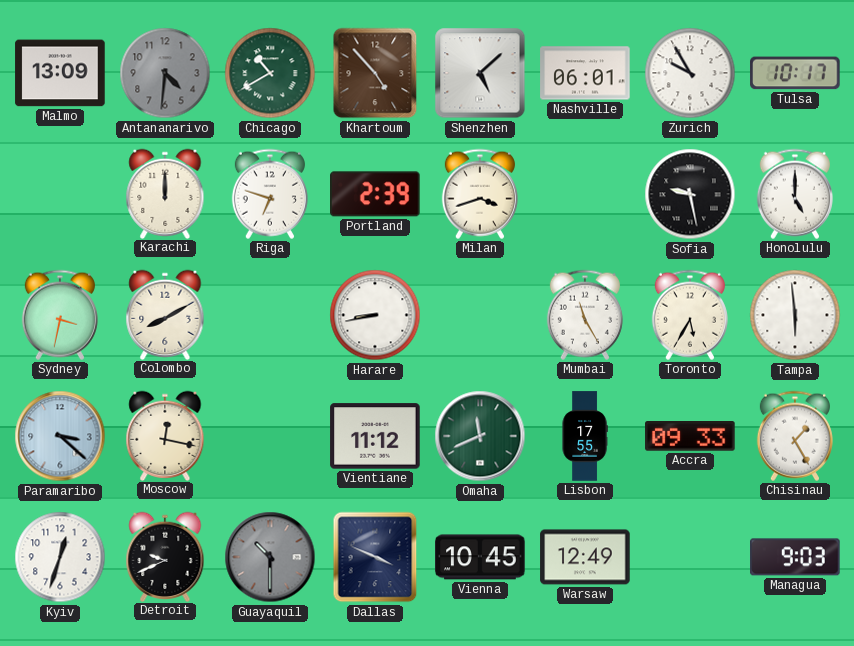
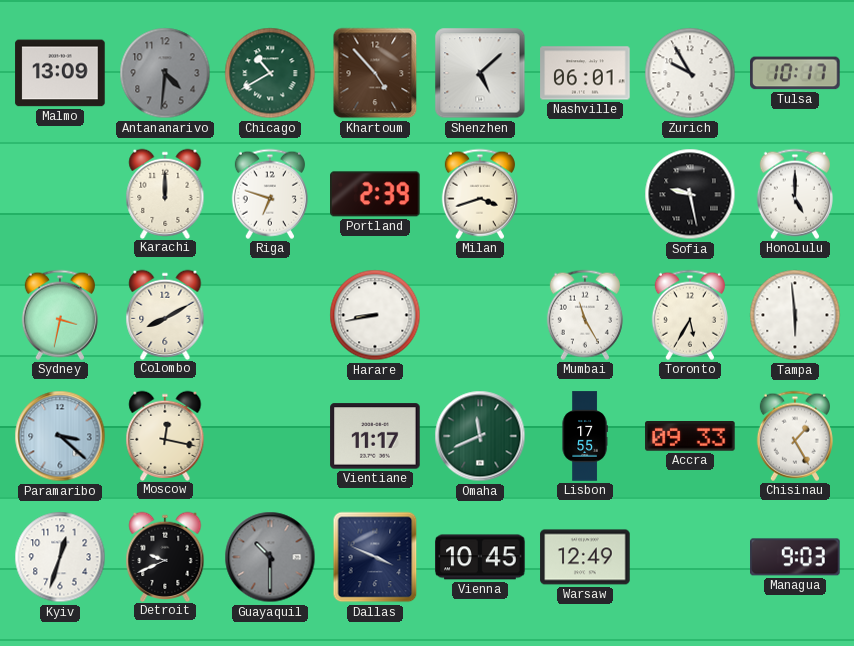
Vientiane: 11:12 -> 11:17 (375, 436)
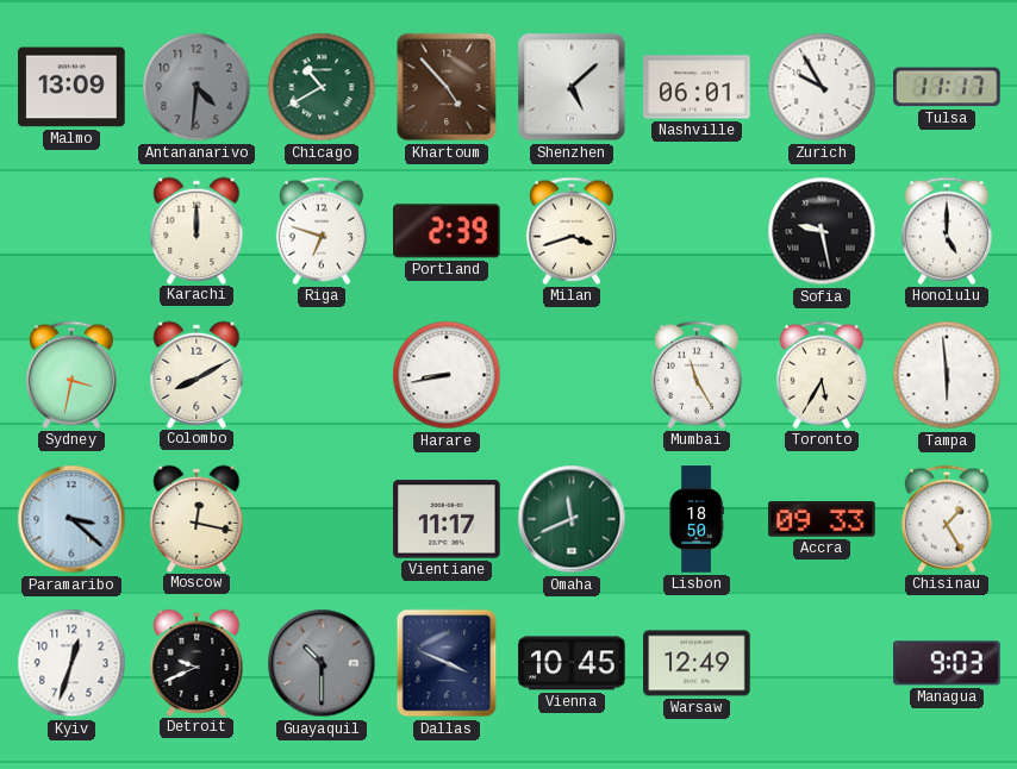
Tulsa: 10:17 -> 11:17 (947, 87)
Lisbon: 17:55 -> 18:50 (697, 519)
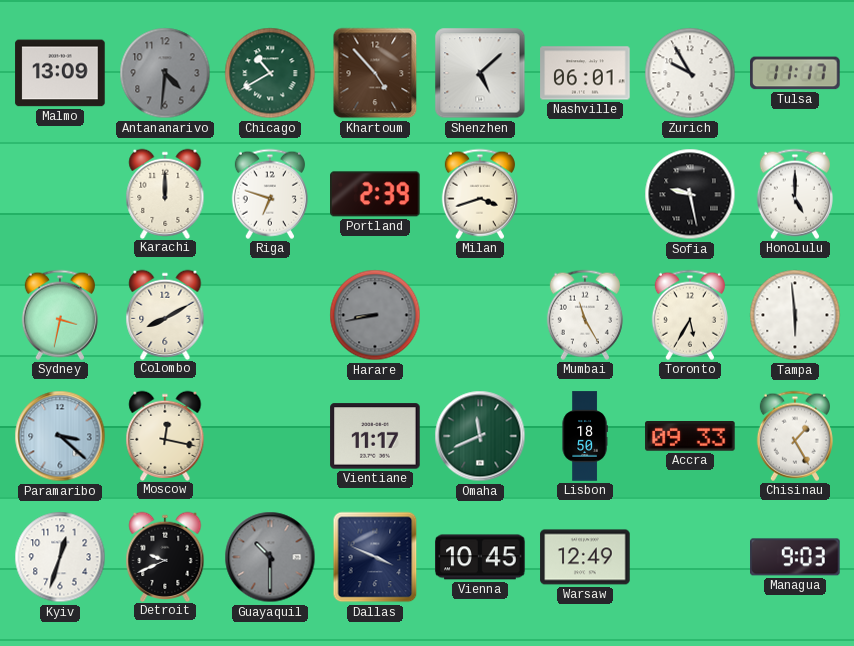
Harare dial: white -> grey (375, 315)
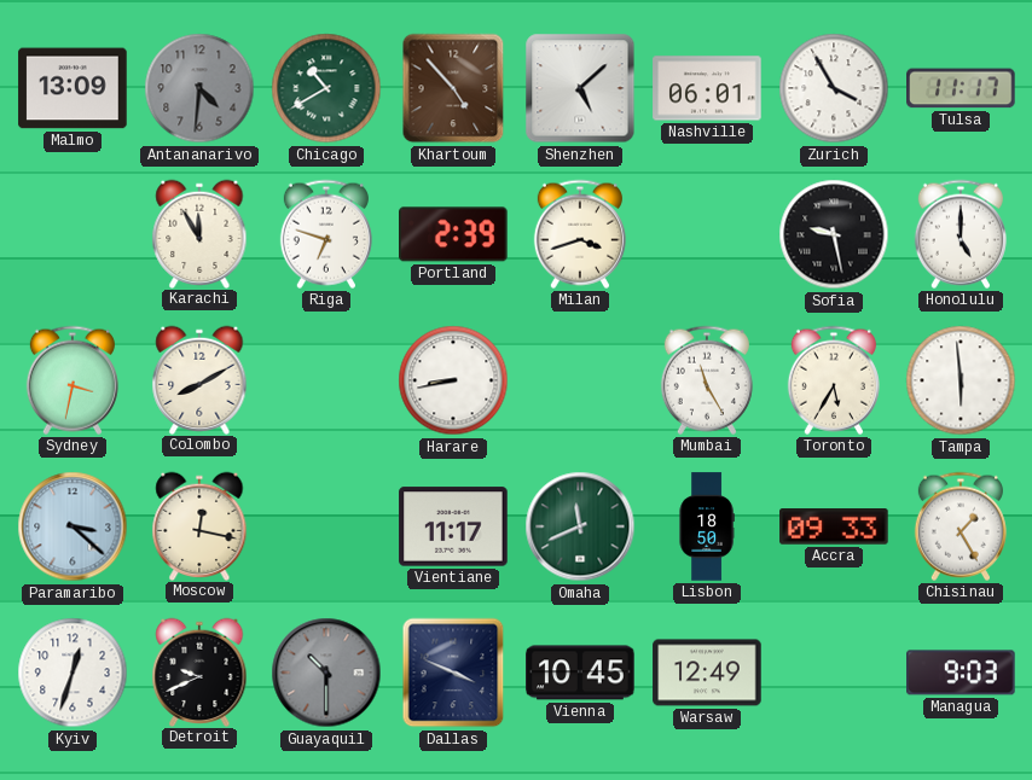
Zurich: 9:55 -> 3:55 (834, 88)
Karachi: 12:00 -> 11:55 (199, 233)
Harare dial: grey -> white (453, 380)
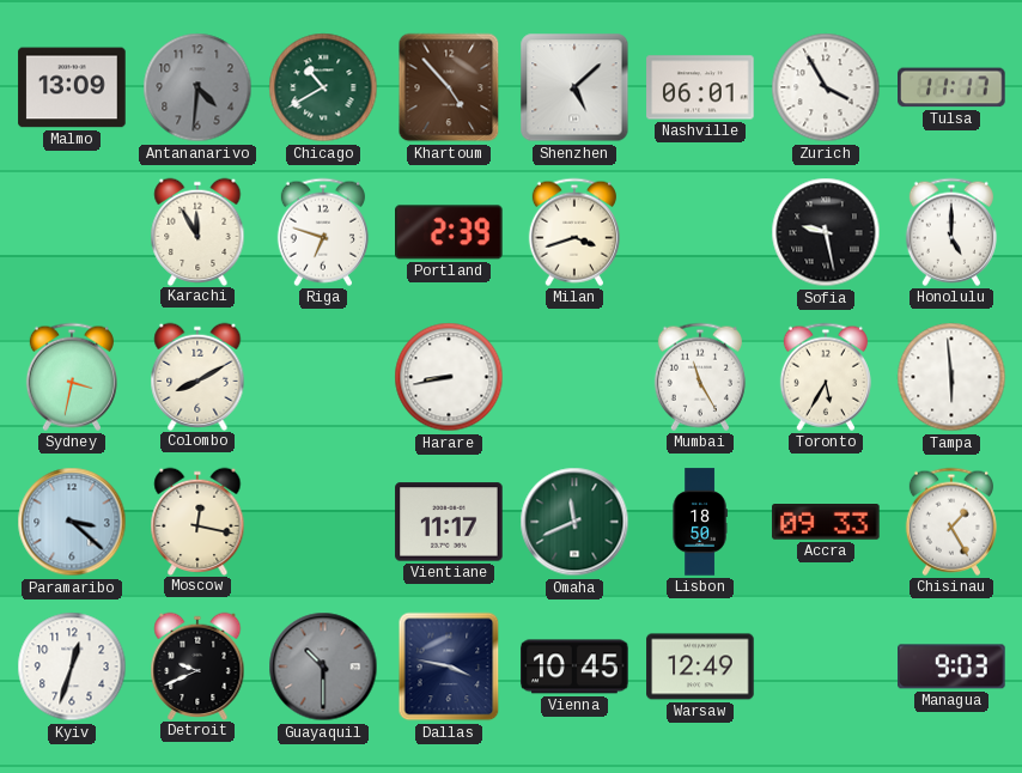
Dallas: 3:49 -> 3:47 (449, 667)
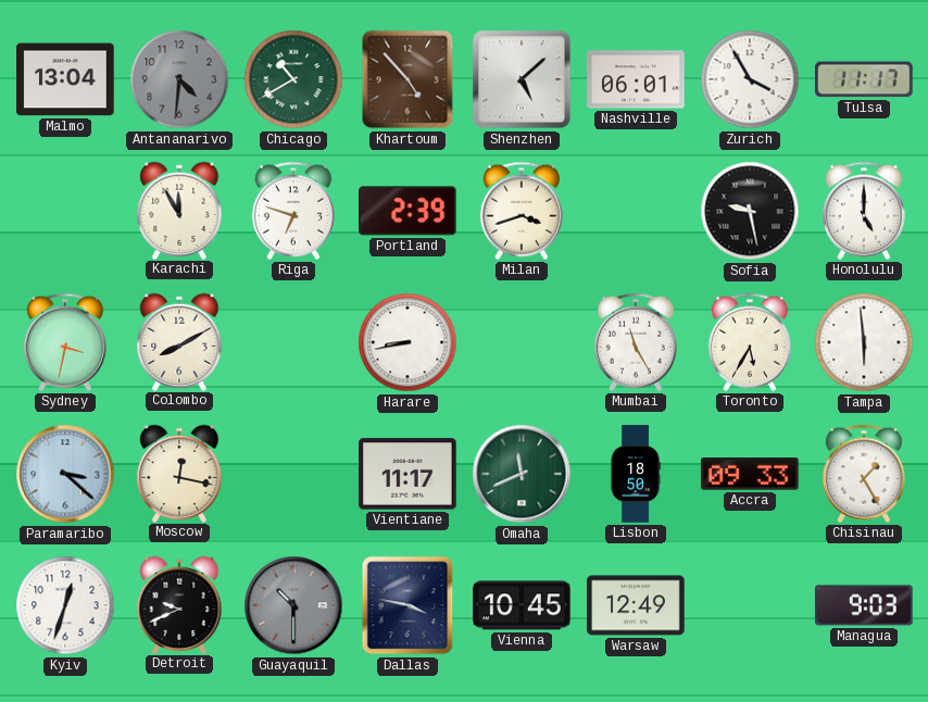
Malmo: 13:09 -> 13:04 (65, 79)
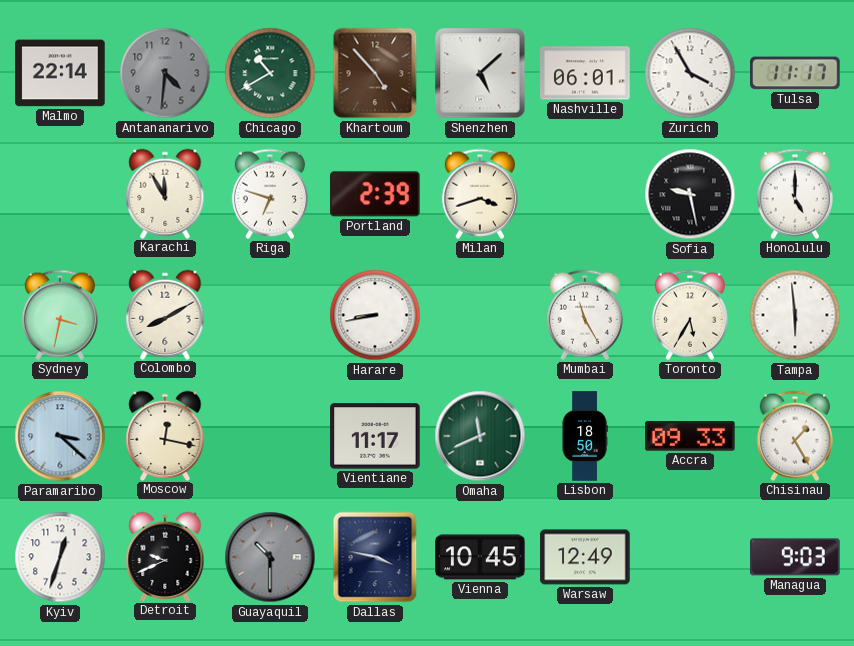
Malmo: 13:04 -> 22:14 (60, 73)
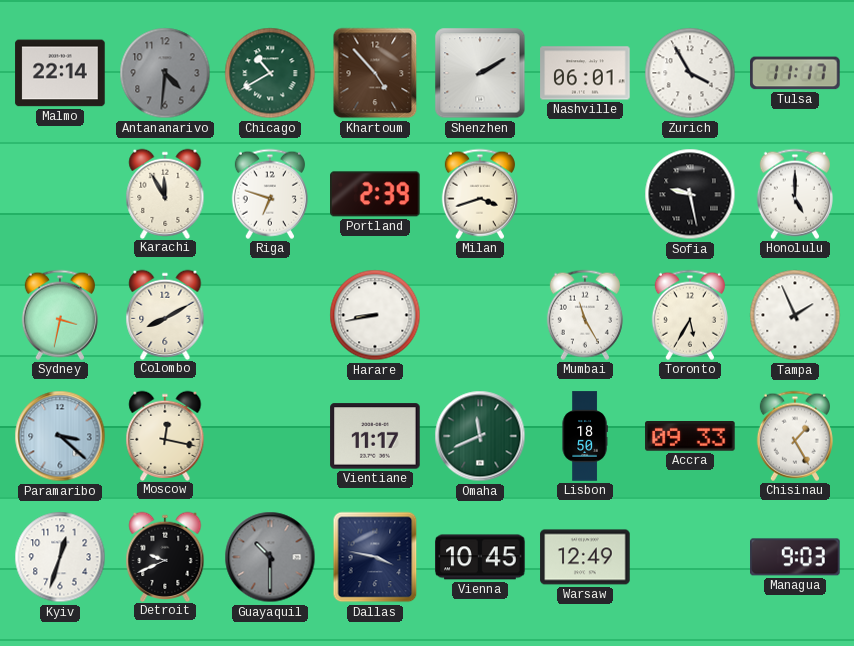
Shenzhen: 5:08 -> 2:10 (480, 73)
Tampa: 5:59 -> 1:56 (795, 315)
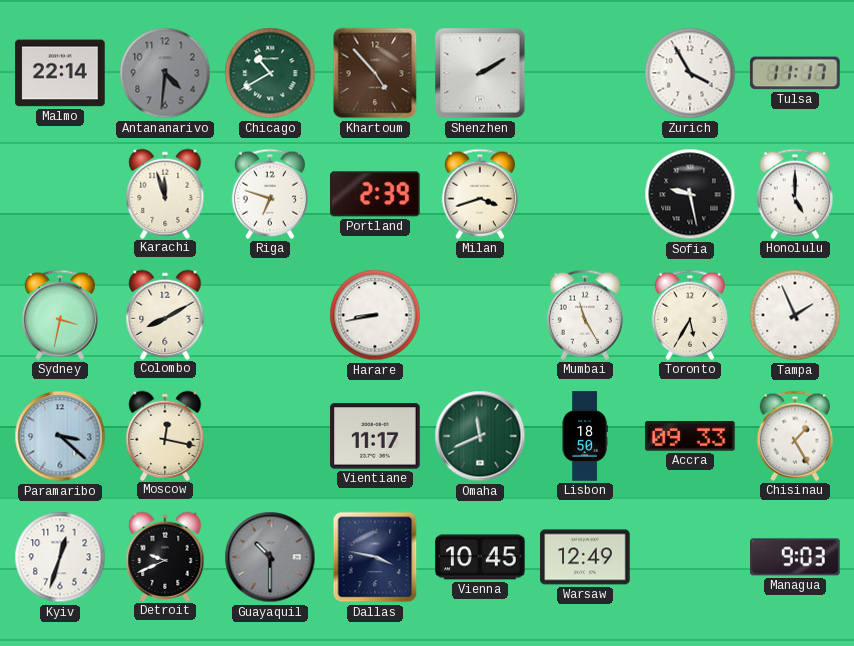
Nashville: 06:01 -> none (585, 73)
Karachi: 11:55 -> 11:57 (165, 193)
